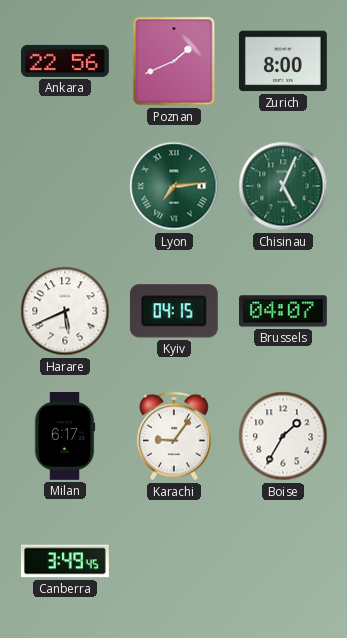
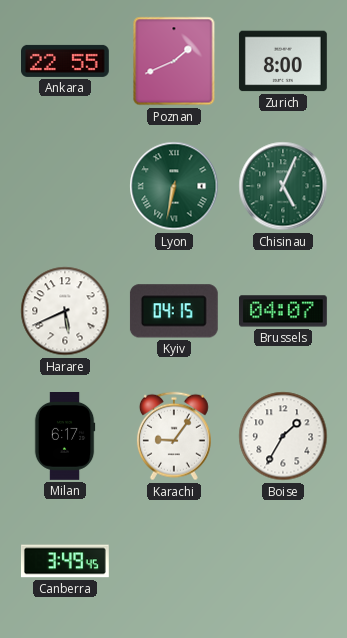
Ankara: 22:56 -> 22:55 (66, 61)
Lyon: 7:14 -> 6:32 (174, 186)
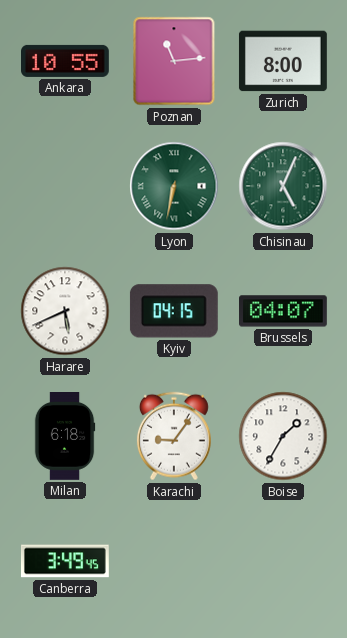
Ankara: 22:55 -> 10:55 (66, 61)
Poznan: 1:41 -> 11:14 (174, 61)
Milan: 6:17 -> 6:18 (65, 437)
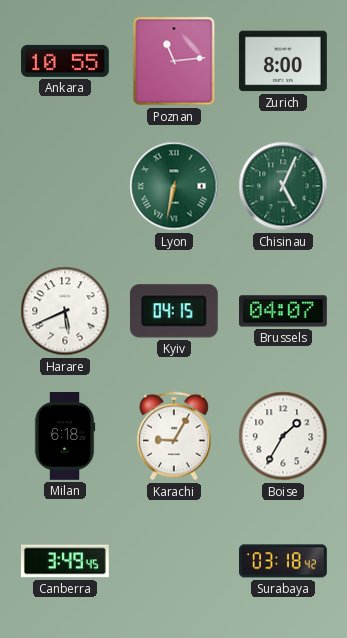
Karachi: 9:06 -> 9:05 (174, 436)
Surabaya: none -> 03:18 (284, 561)
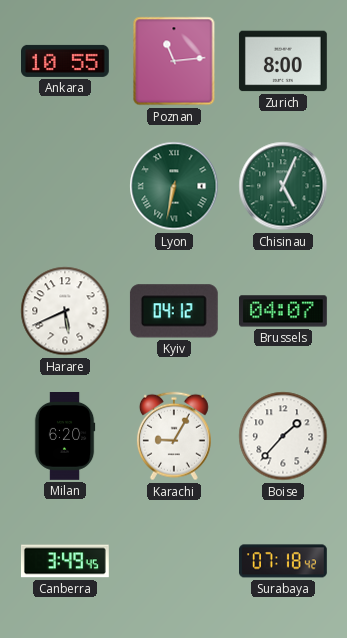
Kyiv: 04:15 -> 04:12 (174, 311)
Milan: 6:18 -> 6:20 (65, 437)
Boise: 1:35 -> 1:37 (283, 436)
Surabaya: 03:18 -> 07:18 (284, 561)
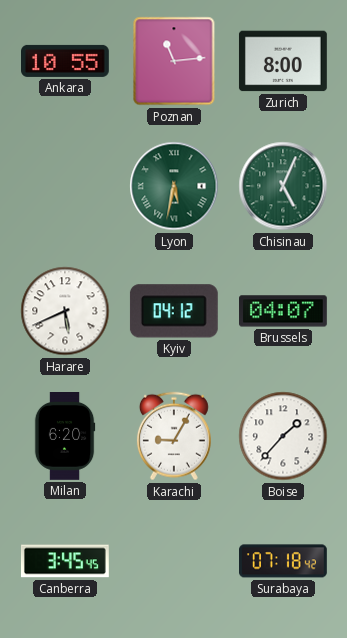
Lyon: 6:32 -> 5:32 (174, 186)
Canberra: 3:49 -> 3:45 (65, 561)
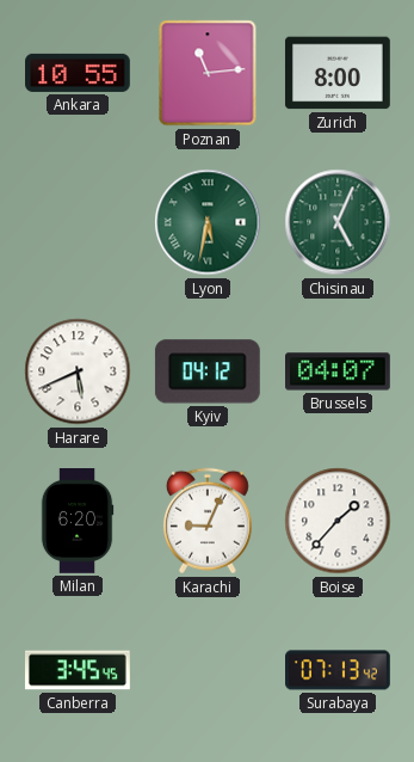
Karachi: 9:05 -> 9:04 (208, 521)
Surabaya: 07:18 -> 07:13 (339, 670)
